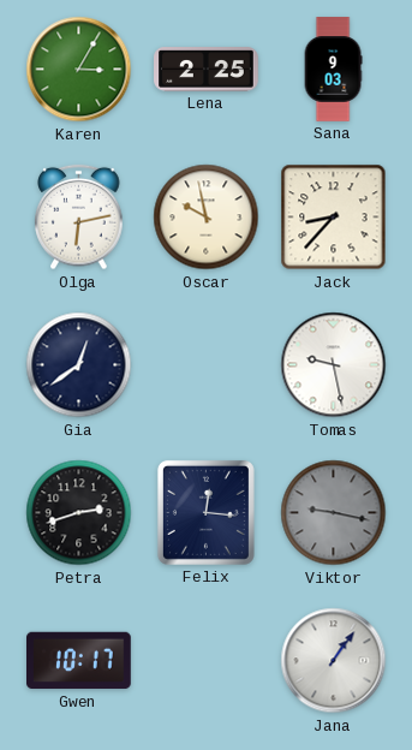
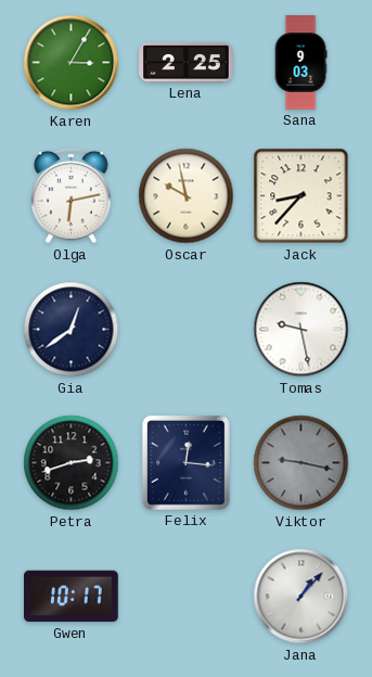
Jana: 1:06 -> 1:07 (302, 597)
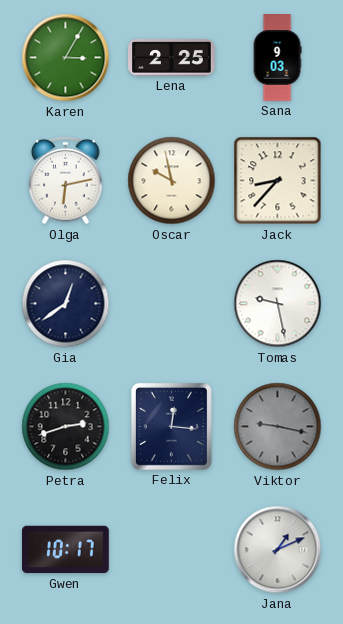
Jana: 1:07 -> 1:11 (278, 550)
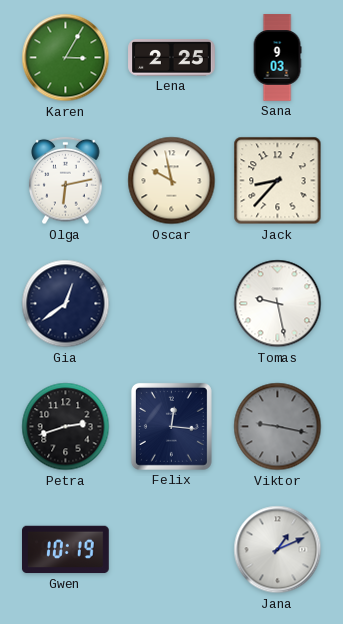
Gwen: 10:17 -> 10:19 (66, 550)
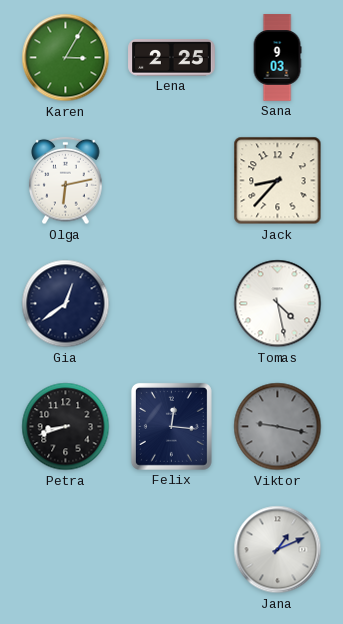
Oscar: 9:58 -> none (172, 181)
Tomas: 9:28 -> 4:28 (278, 304)
Petra: 2:42 -> 8:42 (66, 427)
Gwen: 10:19 -> none (66, 550)
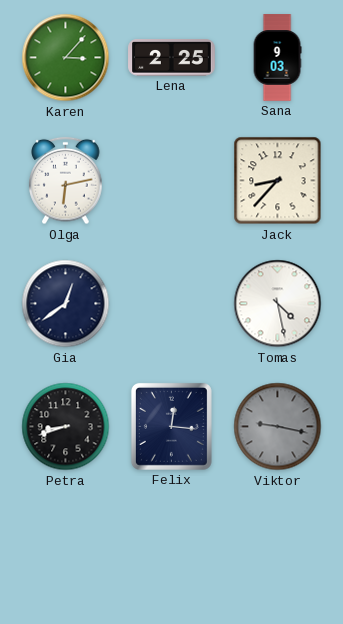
Karen: 3:05 -> 3:07 (66, 58)
Jana: 1:11 -> none (278, 550)
